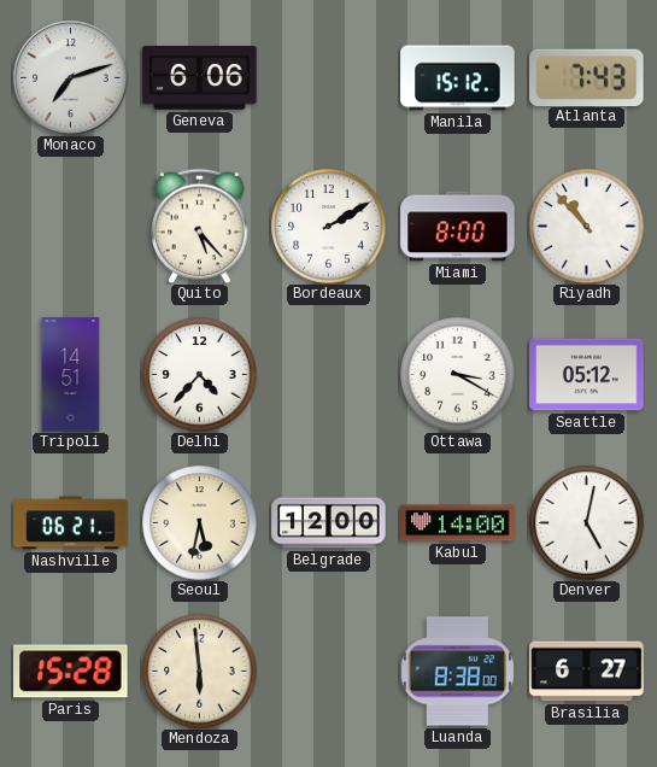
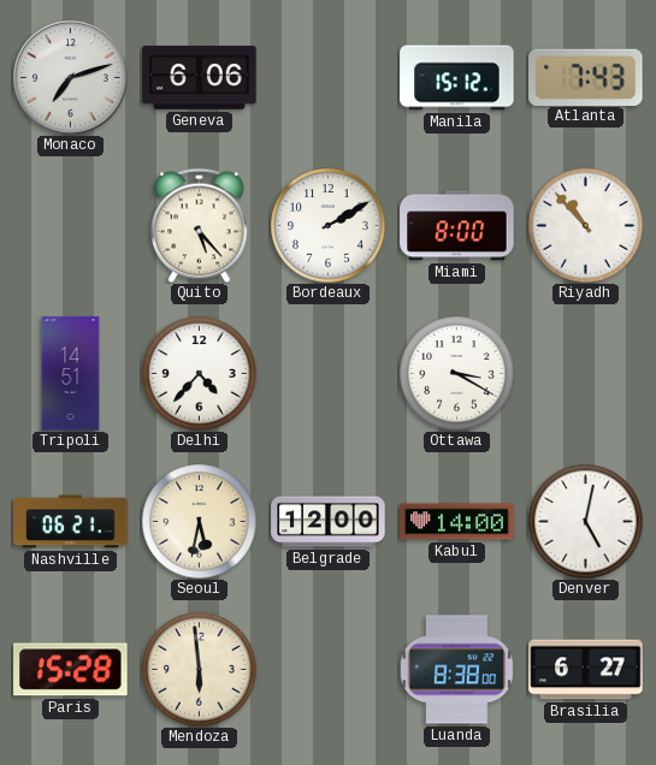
Seattle: 05:12 -> none (587, 375)
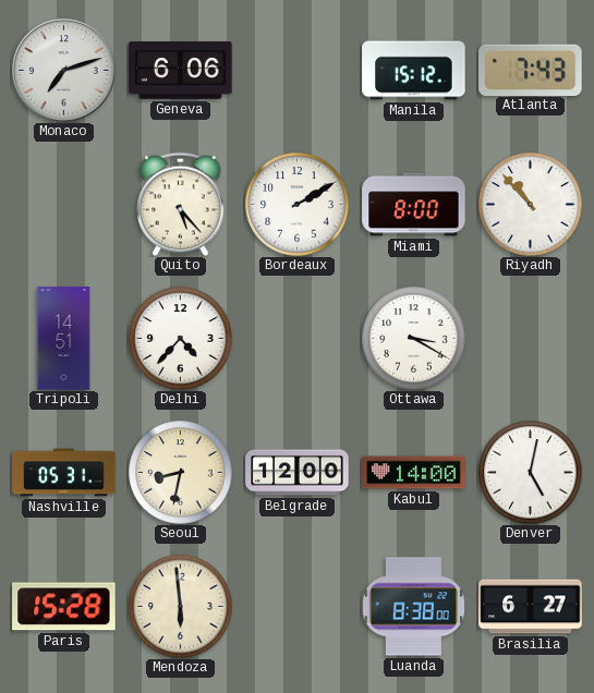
Nashville: 06:21 -> 05:31 (64, 473)
Seoul: 5:32 -> 8:32 (180, 472)
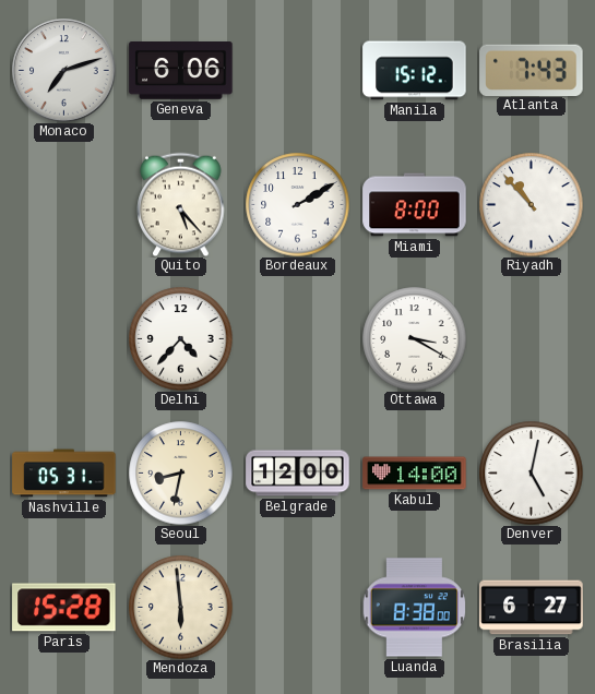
Tripoli: 14:51 -> none (64, 339)
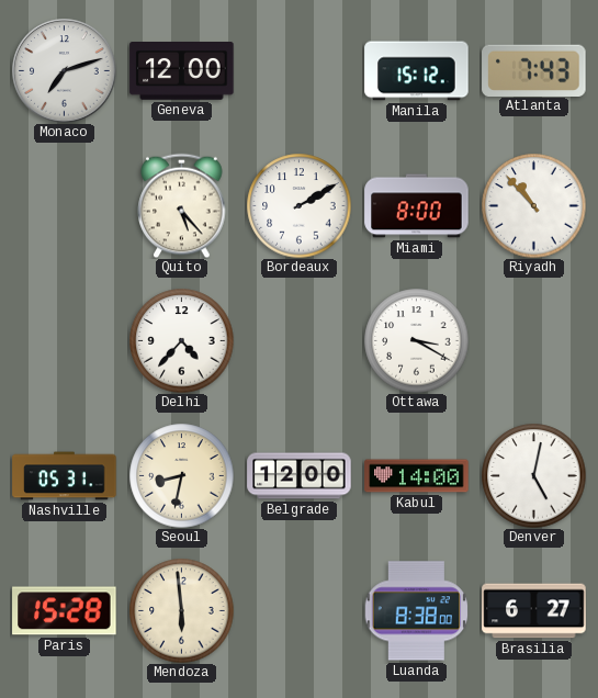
Geneva: 6:06 -> 12:00 (182, 71)
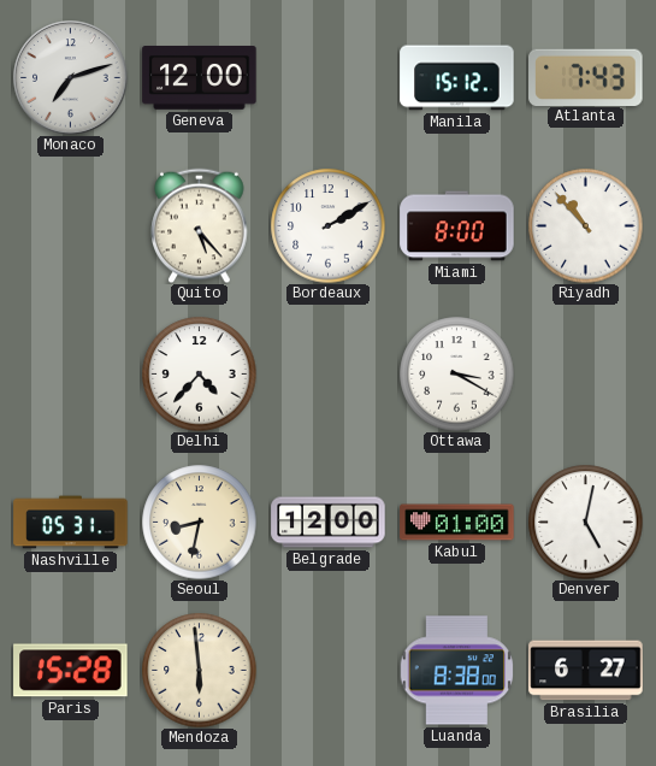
Kabul: 14:00 -> 01:00 (457, 523)
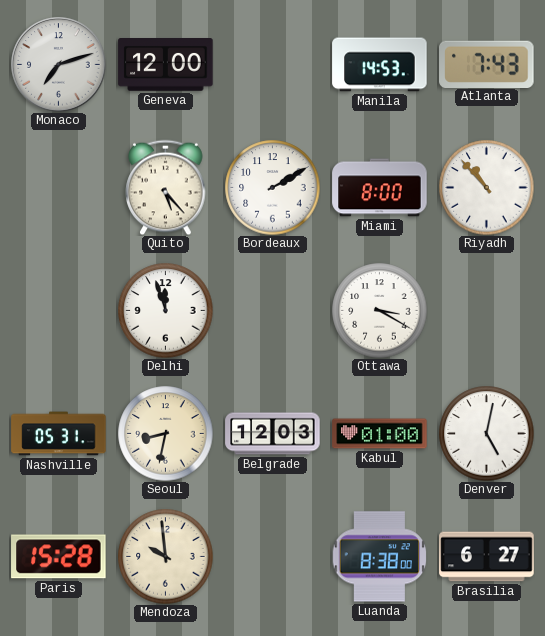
Manila: 15:12 -> 14:53 (380, 65)
Delhi: 4:37 -> 11:57 (165, 310)
Belgrade: 12:00 -> 12:03 (273, 434)
Mendoza: 5:59 -> 9:59 (165, 556)
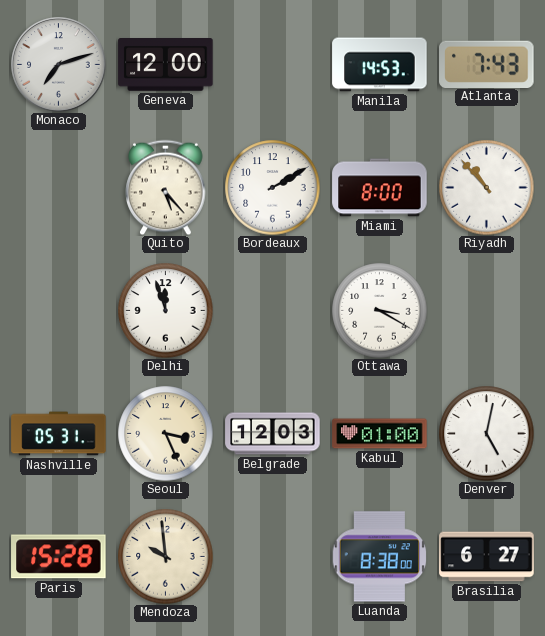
Seoul: 8:32 -> 3:26 (165, 433)
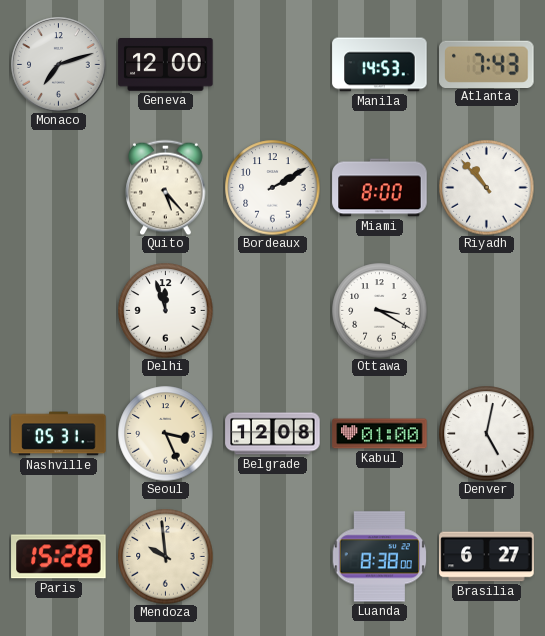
Belgrade: 12:03 -> 12:08 (273, 434)
